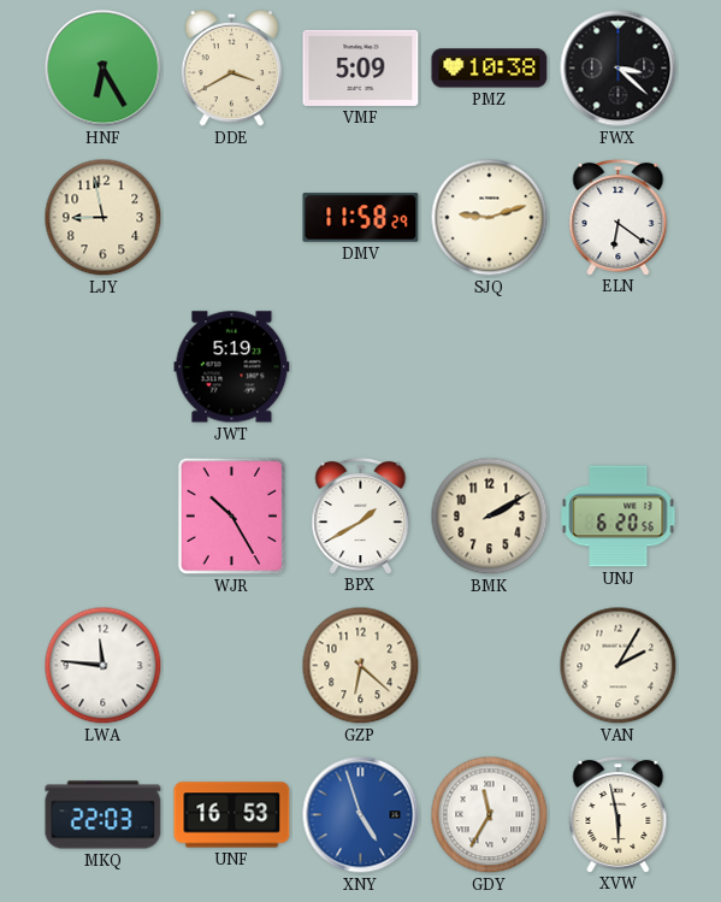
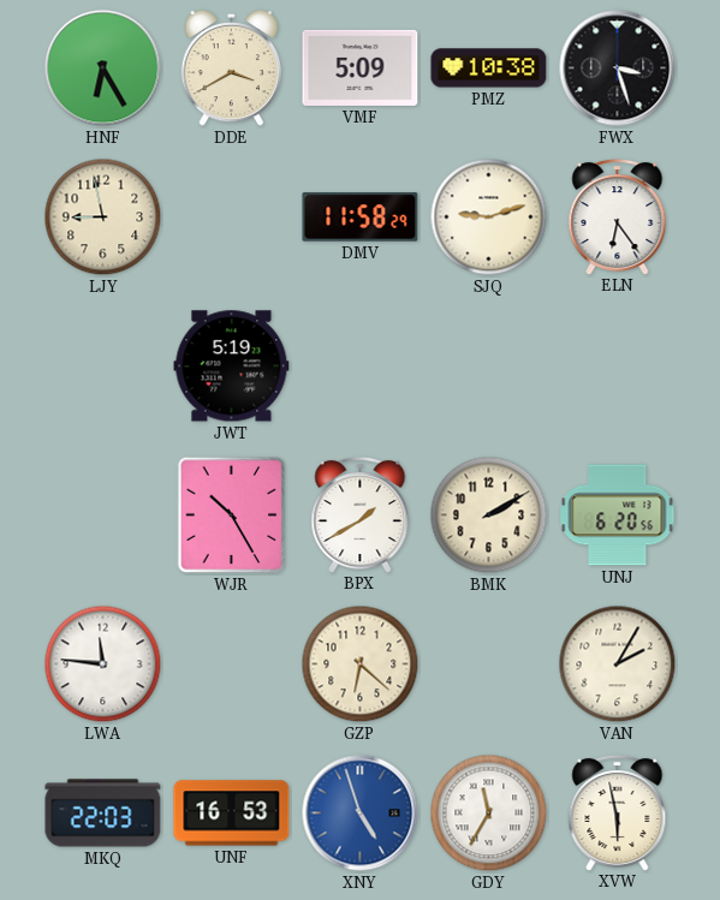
FWX: 3:22 -> 3:27 (618, 68)
ELN: 6:21 -> 6:24 (618, 216)
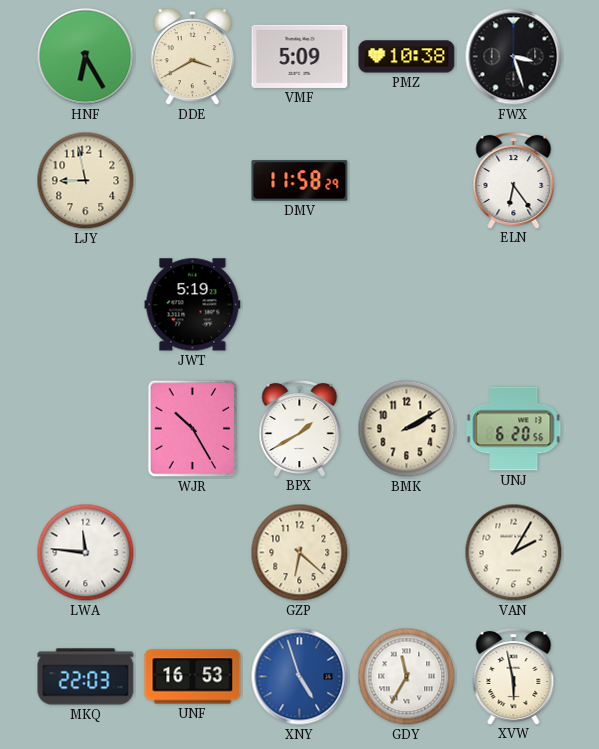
SJQ: 9:12 -> none (489, 217)
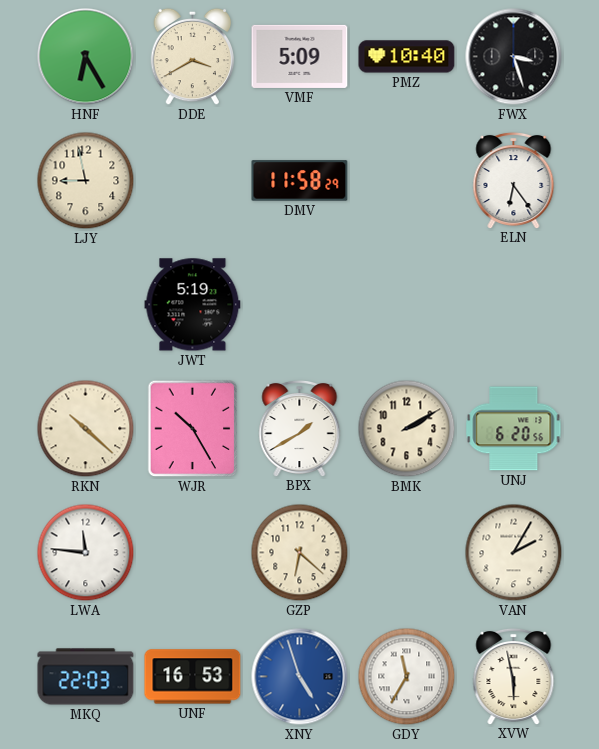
PMZ: 10:38 -> 10:40 (407, 57)
RKN: none -> 10:22 (86, 429)
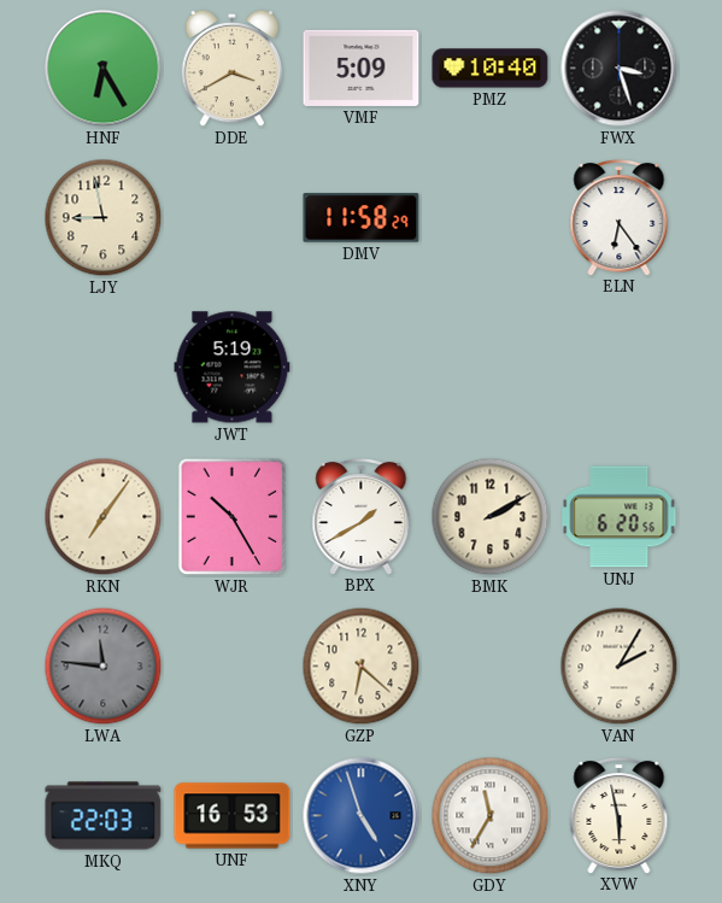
RKN: 10:22 -> 7:06 (104, 517)
LWA dial: white -> grey (104, 667)
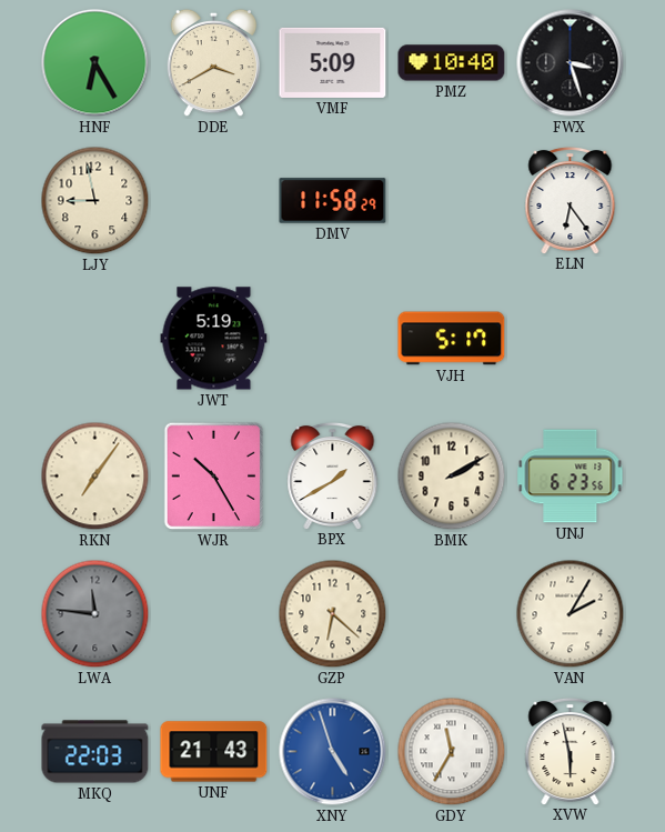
VJH: none -> 5:17 (452, 339)
UNJ: 6:20 -> 6:23 (571, 477)
UNF: 16:53 -> 21:43 (214, 752)
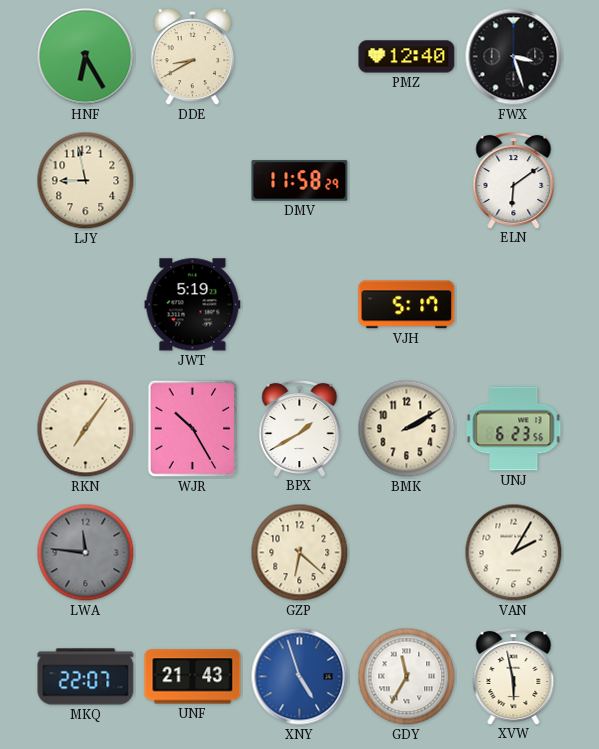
DDE: 3:40 -> 8:40 (193, 57)
VMF: 5:09 -> none (333, 62)
PMZ: 10:40 -> 12:40 (407, 57)
ELN: 6:24 -> 6:09 (514, 180)
MKQ: 22:03 -> 22:07 (86, 677)
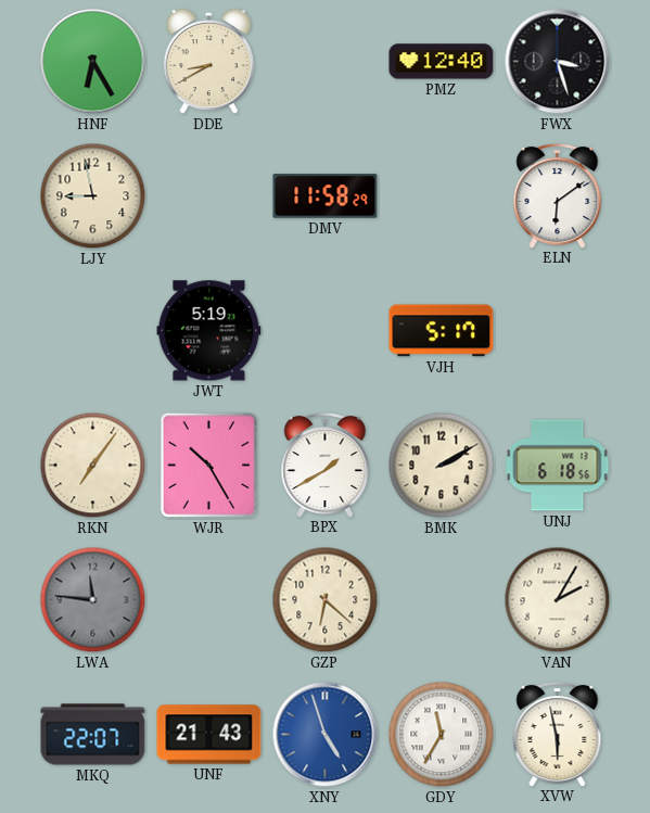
UNJ: 6:23 -> 6:18 (558, 466)
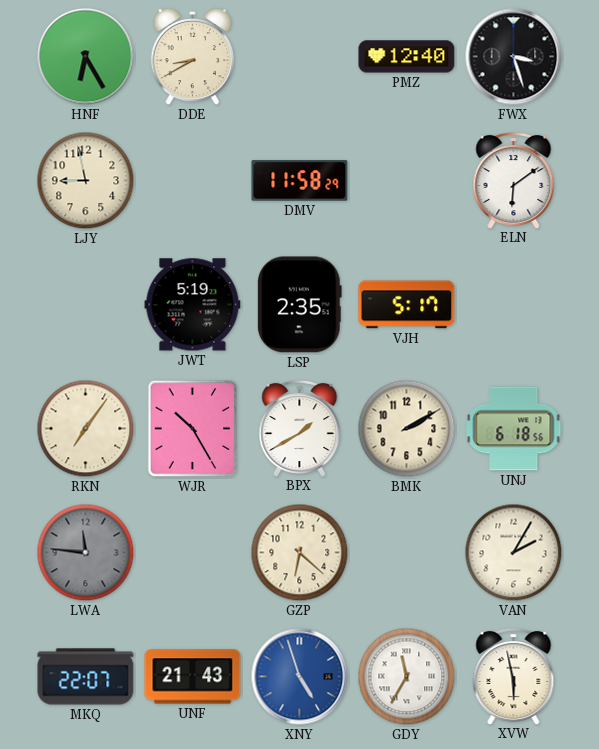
LSP: none -> 2:35 (299, 305)
